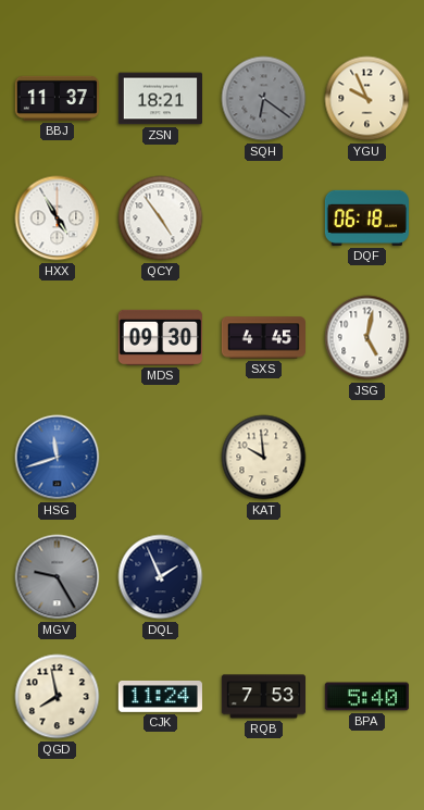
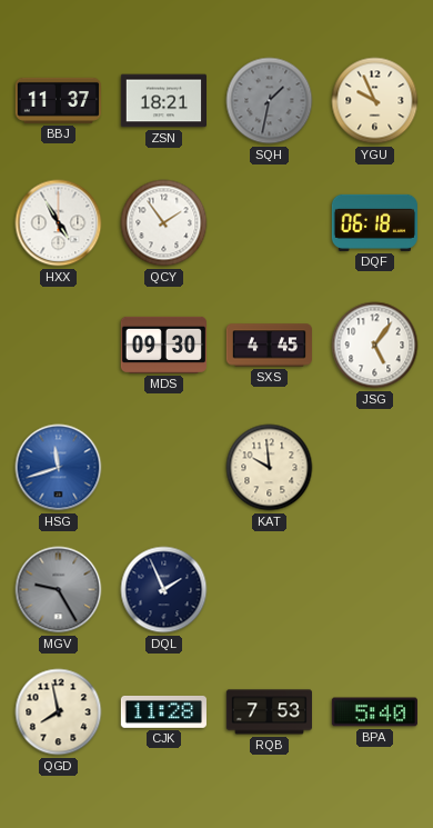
SQH: 6:21 -> 1:32 (270, 101)
QCY: 4:54 -> 1:54 (164, 223)
JSG: 5:02 -> 5:06 (375, 346)
CJK: 11:24 -> 11:28 (163, 711)
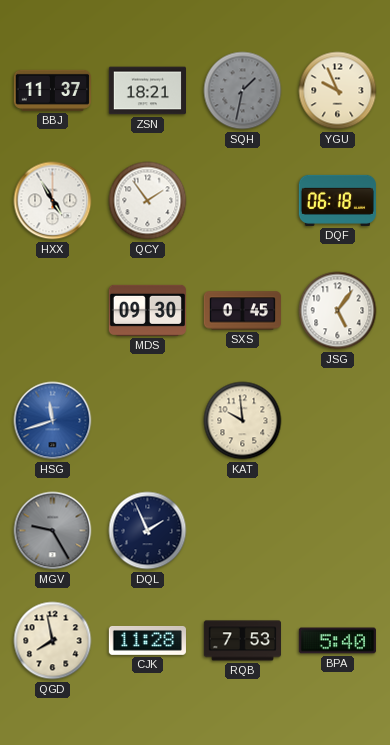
SXS: 4:45 -> 0:45 (242, 311)
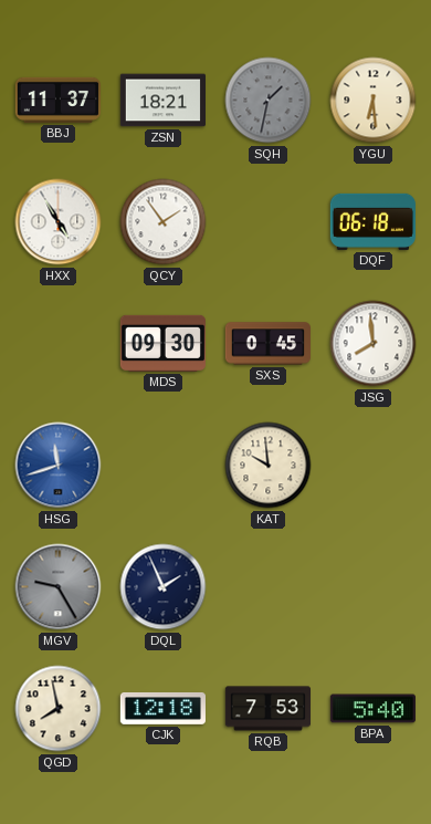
YGU: 9:56 -> 6:29 (374, 101)
JSG: 5:06 -> 7:59 (374, 344)
CJK: 11:28 -> 12:18 (162, 708)
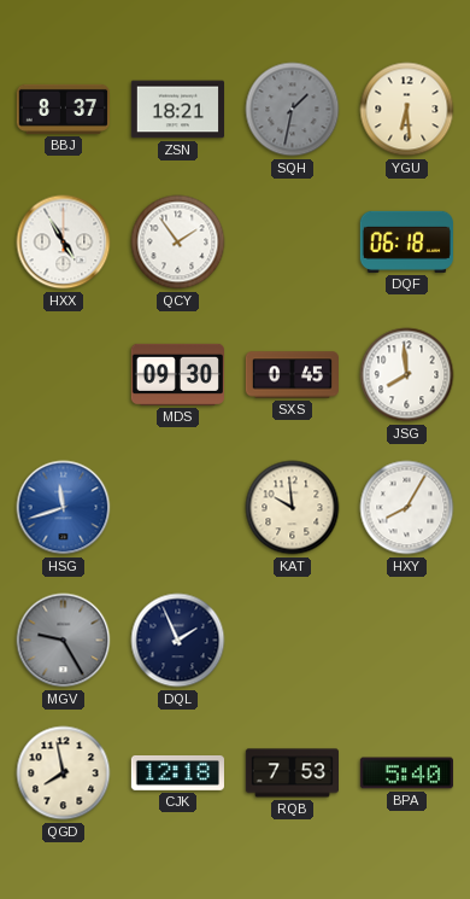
BBJ: 11:37 -> 8:37 (63, 109)
HXY: none -> 8:05 (407, 508)
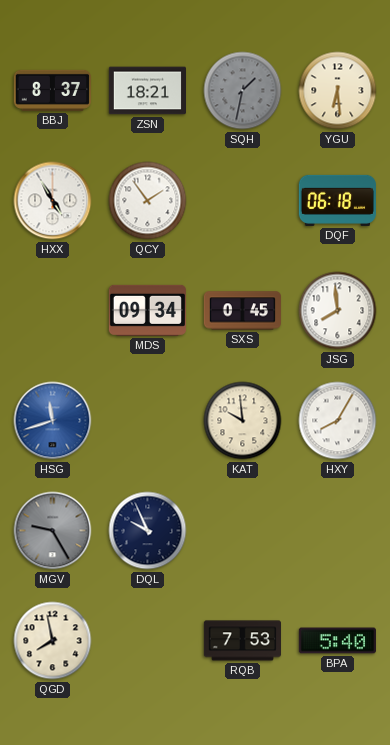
MDS: 09:30 -> 09:34 (147, 310)
DQL: 1:56 -> 9:56 (148, 531)
CJK: 12:18 -> none (177, 772)
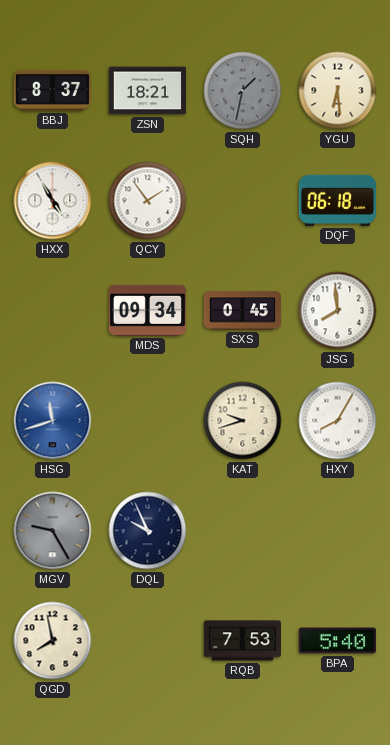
KAT: 9:59 -> 9:42 (243, 421)
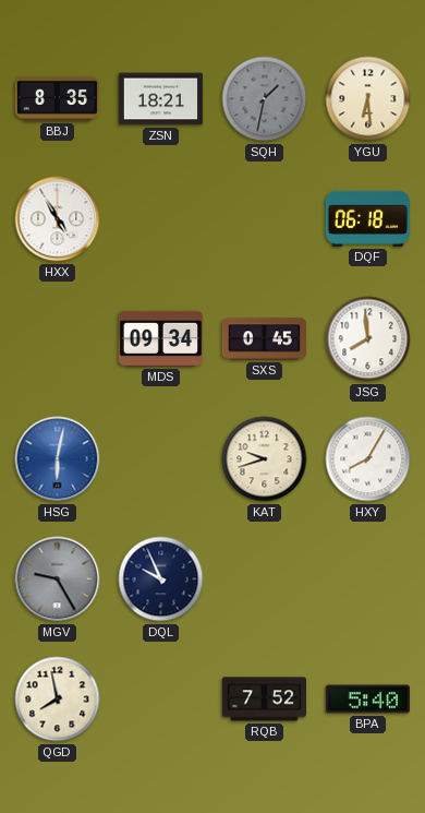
BBJ: 8:37 -> 8:35 (57, 98)
QCY: 1:54 -> none (148, 201)
HSG: 11:42 -> 6:02 (58, 459)
RQB: 7:53 -> 7:52 (264, 700)
